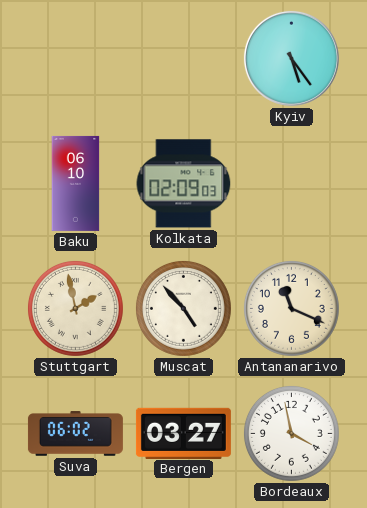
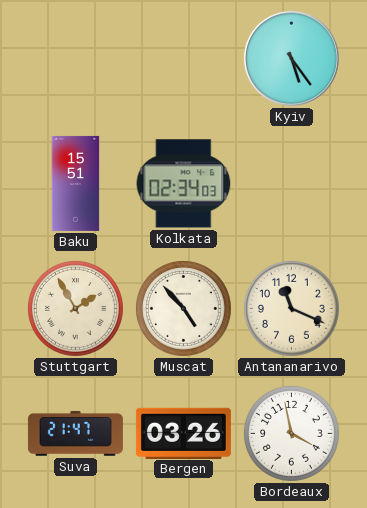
Baku: 06:10 -> 15:51 (76, 183)
Kolkata: 02:09 -> 02:34 (184, 184)
Stuttgart: 1:58 -> 1:55 (75, 308)
Suva: 06:02 -> 21:47 (75, 434)
Bergen: 03:27 -> 03:26 (183, 433)
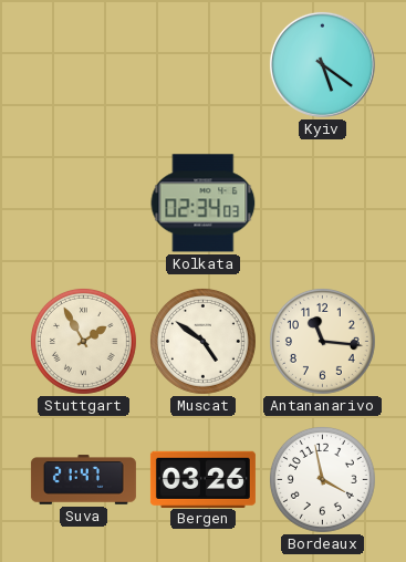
Kyiv: 5:24 -> 5:21 (322, 64)
Baku: 15:51 -> none (76, 183)
Muscat: 4:53 -> 4:51 (202, 341)
Antananarivo: 11:19 -> 11:16 (322, 341)
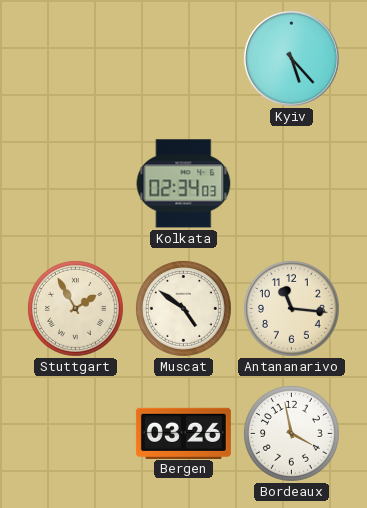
Kyiv: 5:21 -> 5:23 (291, 58)
Suva: 21:47 -> none (83, 480)
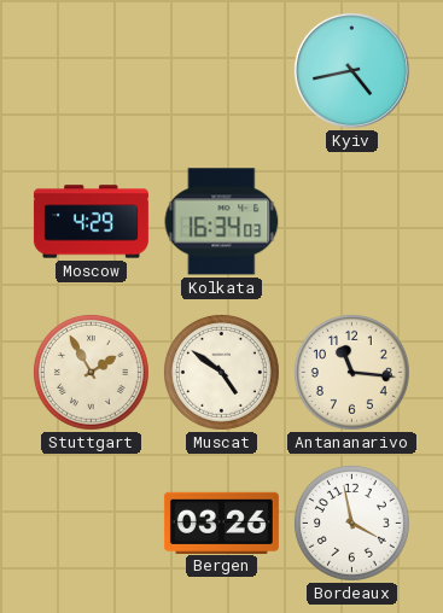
Kyiv: 5:23 -> 4:43 (351, 70)
Moscow: none -> 4:29 (91, 222)
Kolkata: 02:34 -> 16:34 (222, 222)
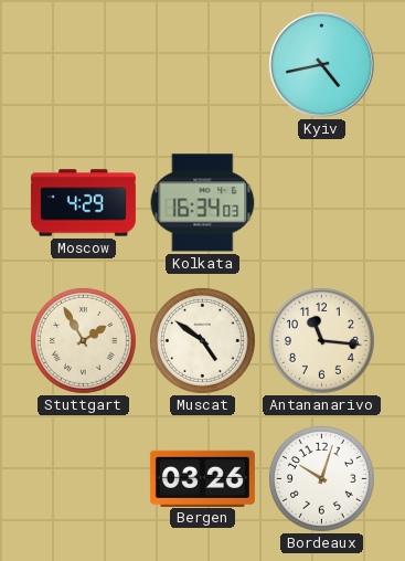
Bordeaux: 3:58 -> 10:03 (321, 478)
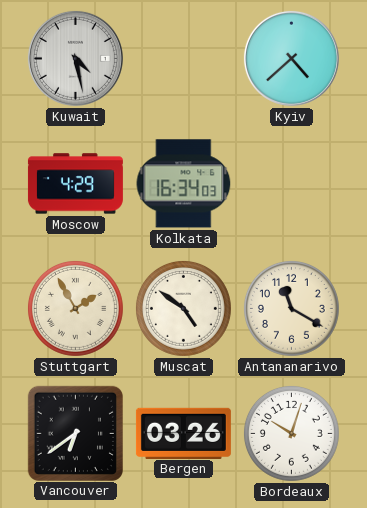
Kuwait: none -> 4:28 (75, 58)
Kyiv: 4:43 -> 4:38 (291, 58)
Antananarivo: 11:16 -> 11:20 (291, 308)
Vancouver: none -> 6:39 (75, 433)
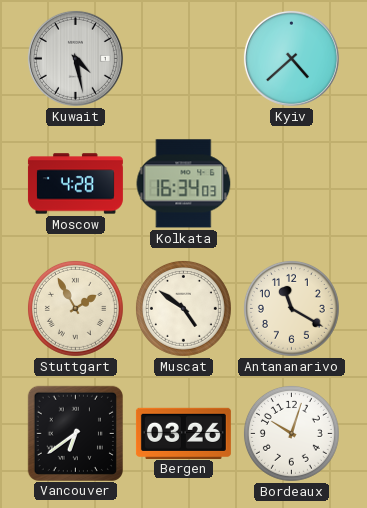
Moscow: 4:29 -> 4:28 (75, 184)
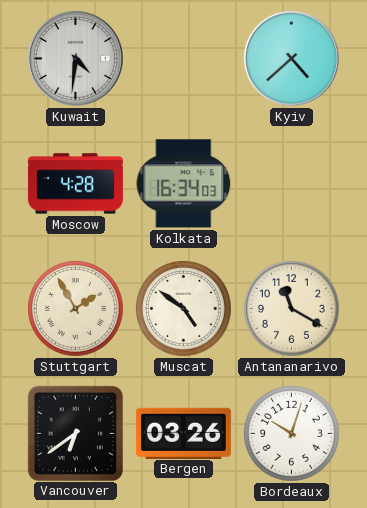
Kuwait: 4:28 -> 4:31 (75, 58)
